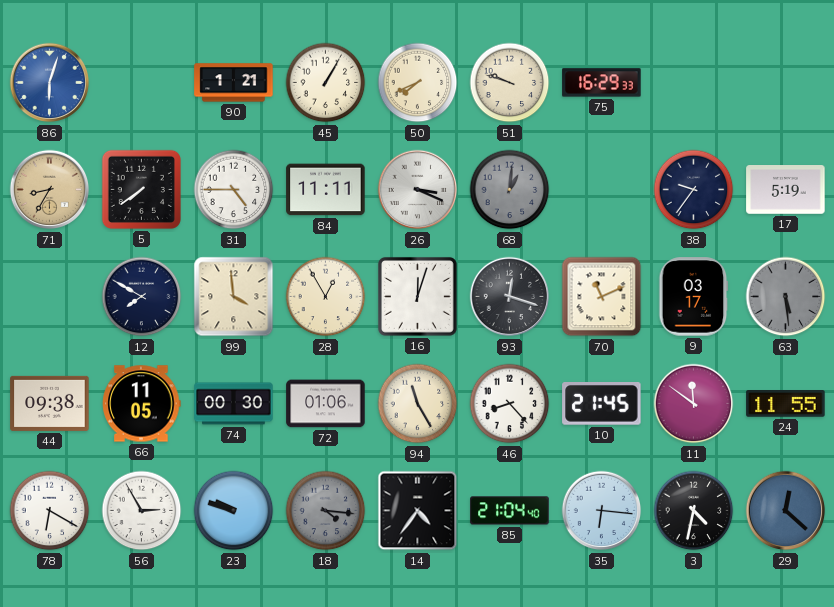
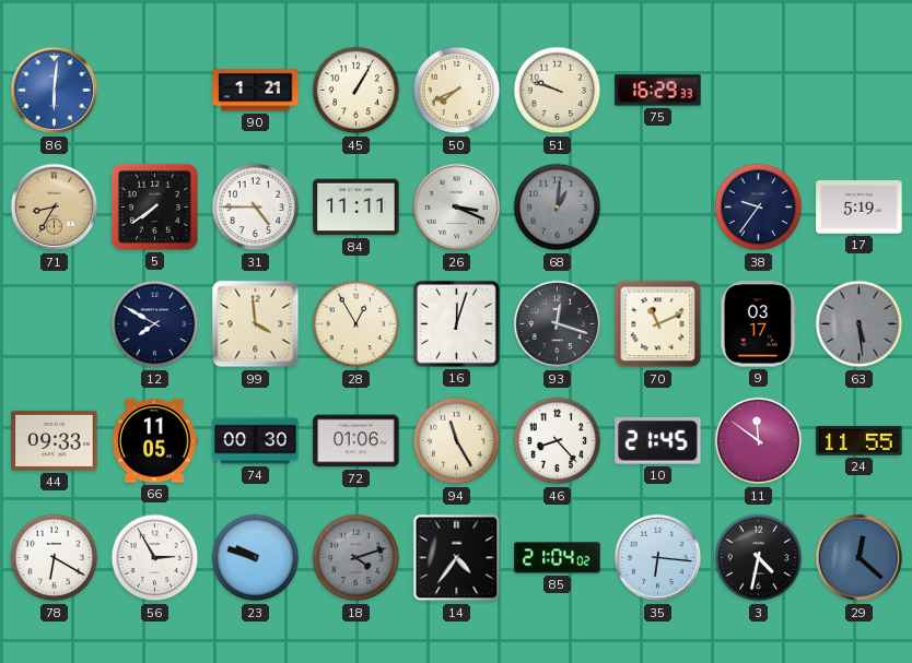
86: 6:03 -> 6:01 (55, 91)
44: 09:38 -> 09:33 (55, 440)
18: 4:16 -> 4:12 (356, 558)
85: 21:04:40 -> 21:04:02 (558, 558)
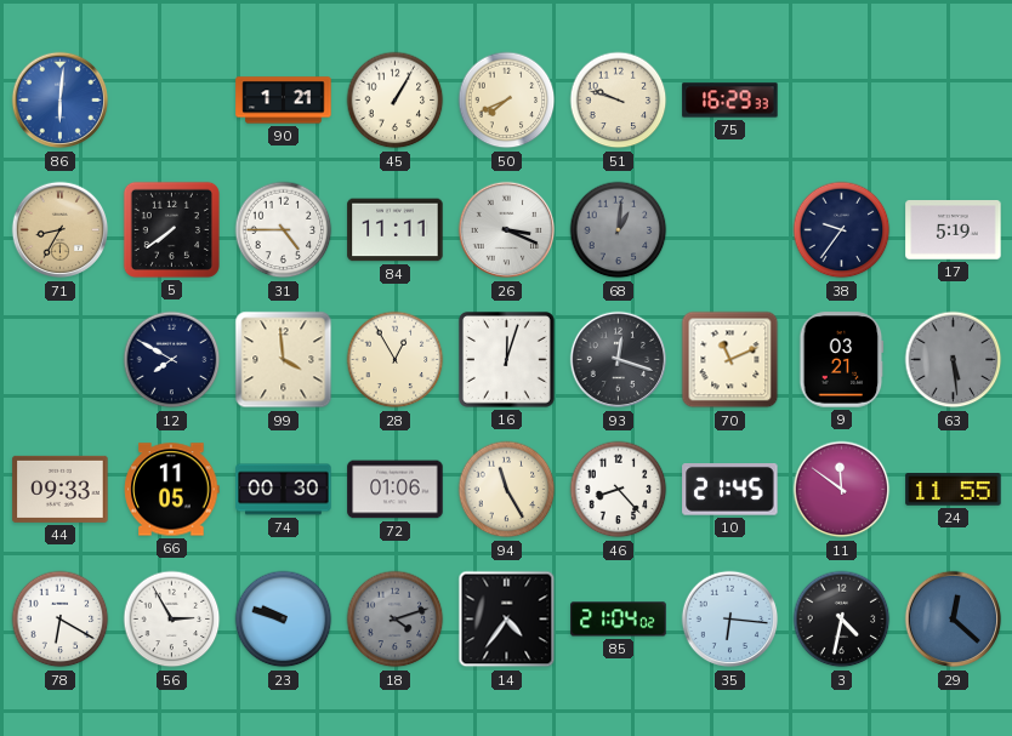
9: 03:17 -> 03:21 (842, 360)
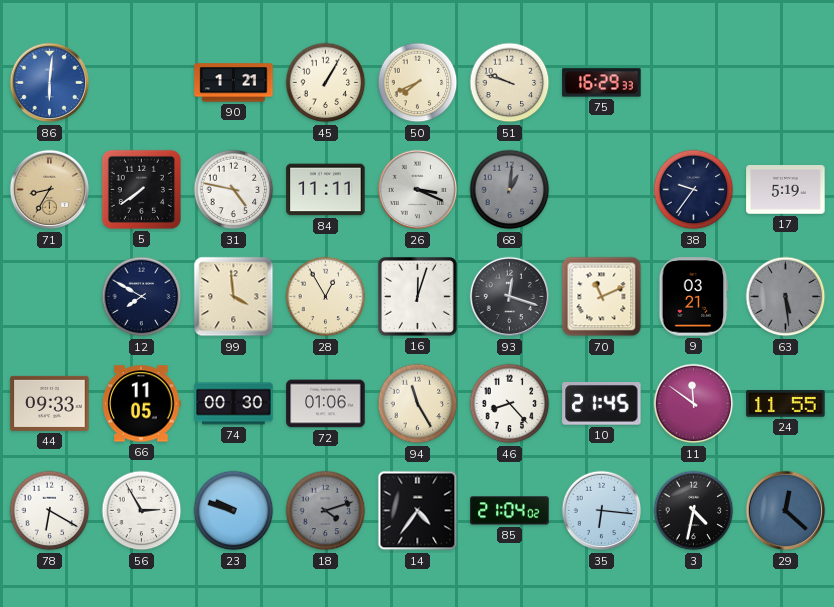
31: 4:45 -> 4:47 (234, 190)
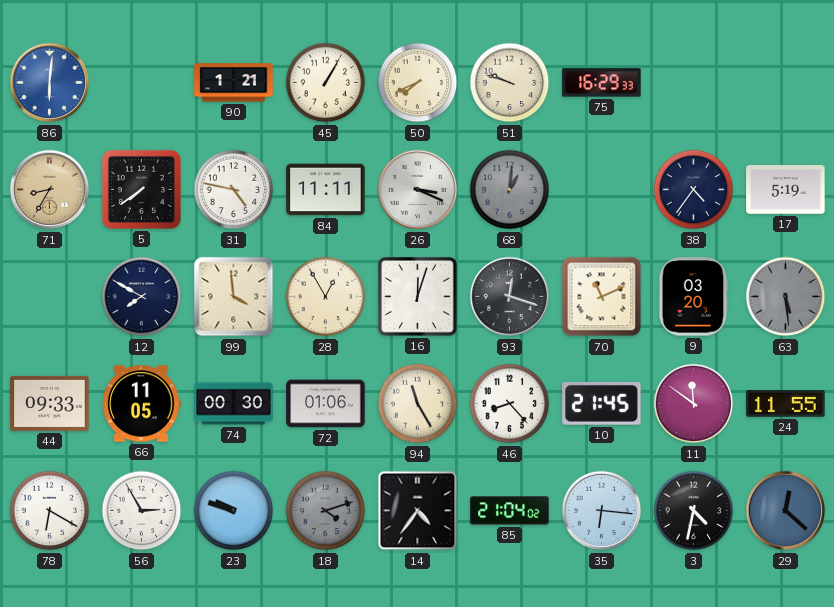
38: 9:36 -> 4:36 (694, 190)
9: 03:21 -> 03:20 (694, 297)
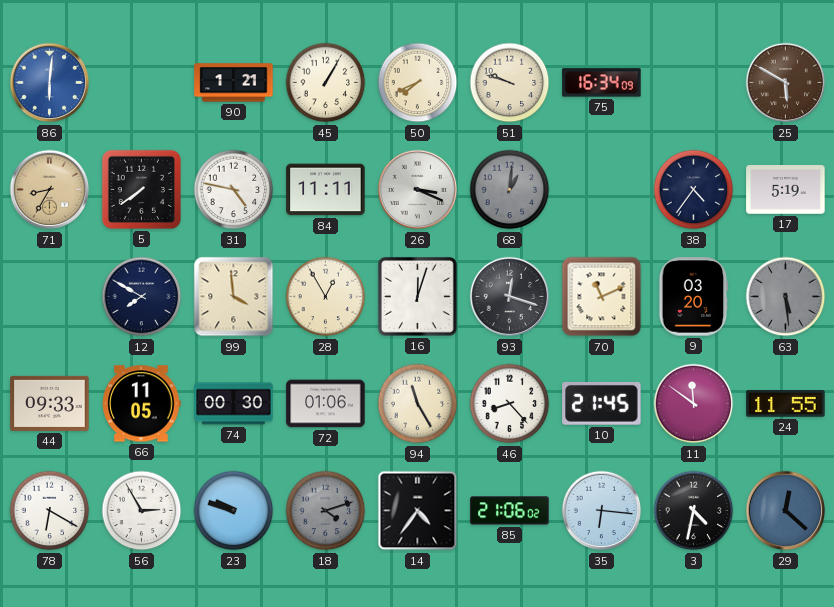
75: 16:29 -> 16:34 (602, 83)
25: none -> 5:50 (786, 83)
85: 21:04 -> 21:06 (510, 511)
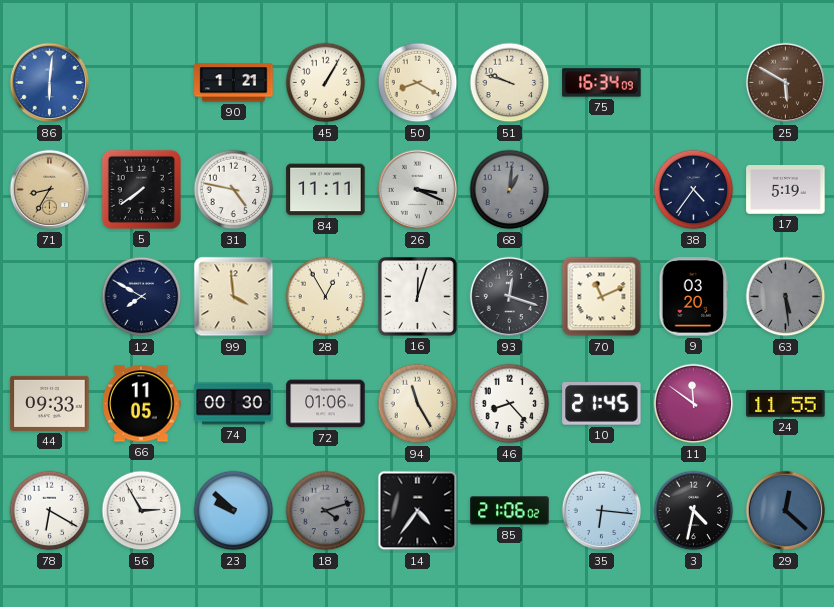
50: 7:41 -> 8:20 (418, 83)
23: 9:48 -> 9:52 (234, 511)
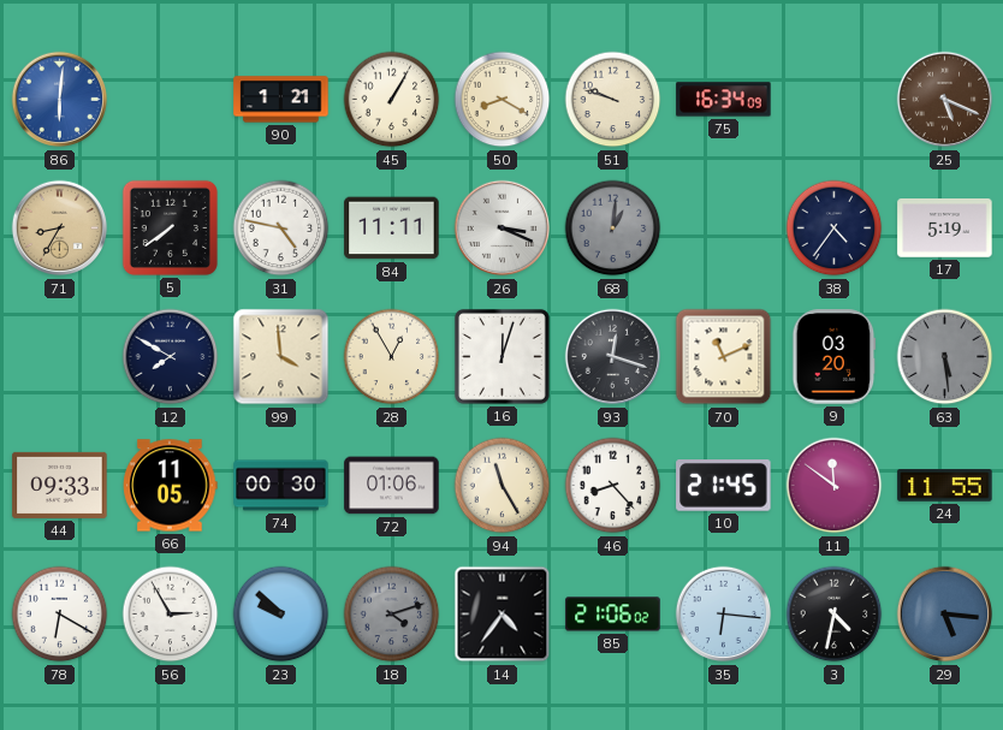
25: 5:50 -> 5:19 (945, 100)
29: 12:22 -> 5:16 (945, 615)
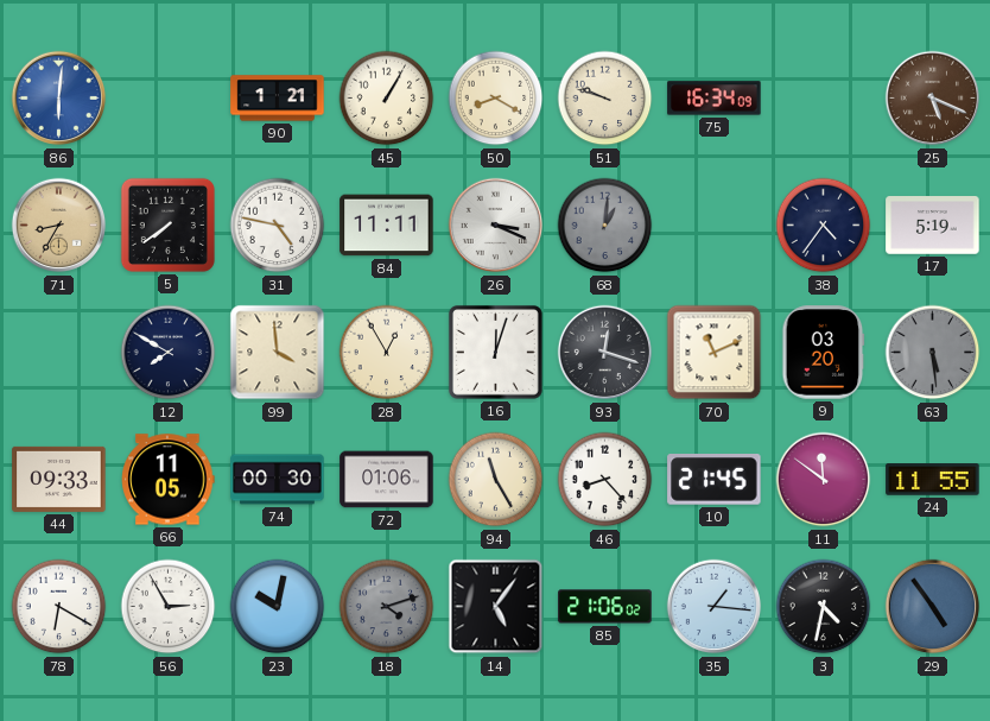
23: 9:52 -> 10:02 (278, 607)
14: 4:36 -> 5:06 (496, 607)
35: 6:16 -> 1:16 (715, 607)
29: 5:16 -> 4:54 (933, 607)
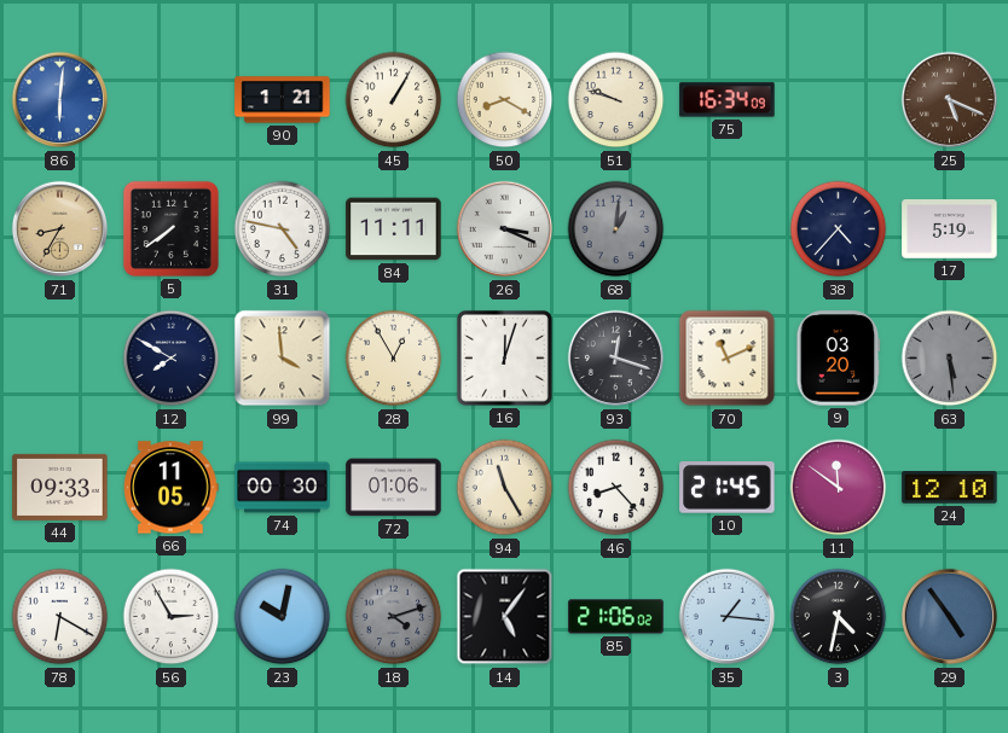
38: 4:36 -> 4:37 (839, 229)
24: 11:55 -> 12:10 (950, 488)
